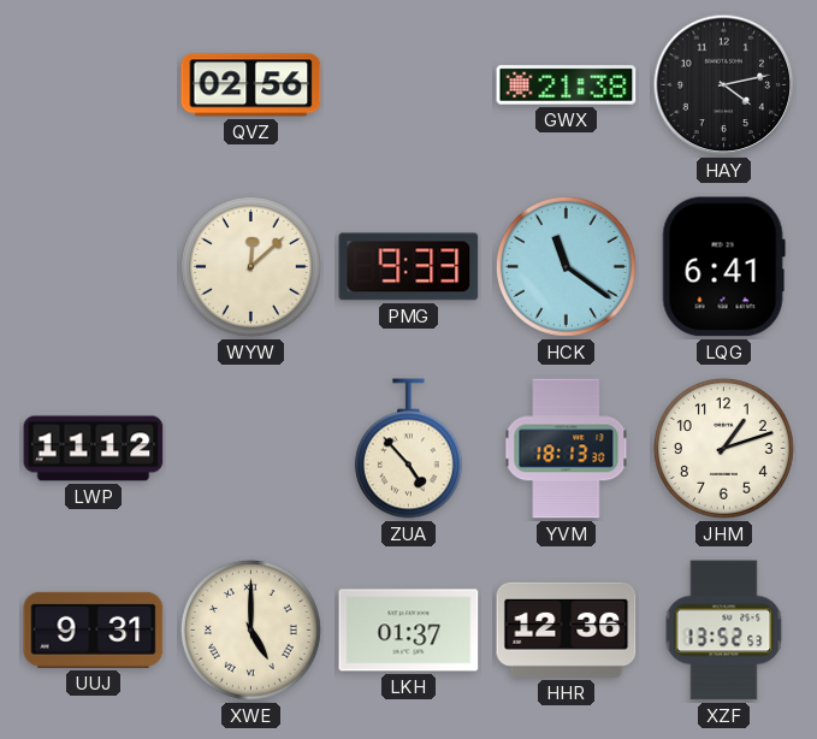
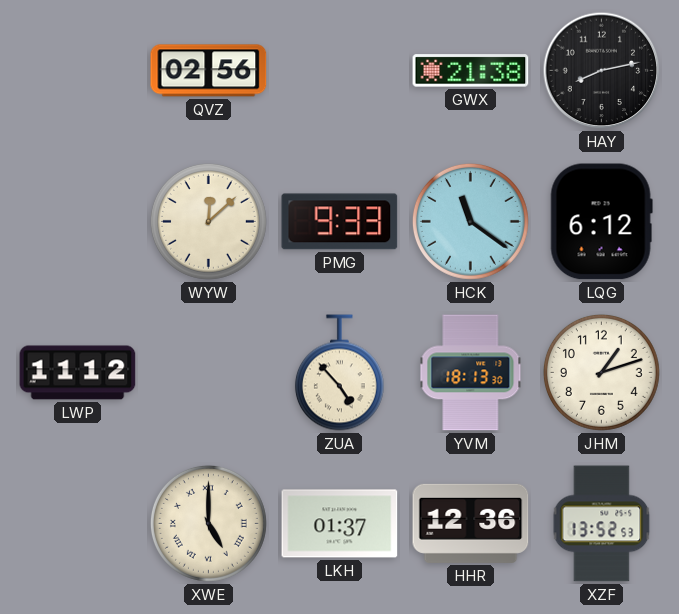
HAY: 4:13 -> 8:13 (602, 71)
LQG: 6:41 -> 6:12 (601, 222)
UUJ: 9:31 -> none (94, 629)
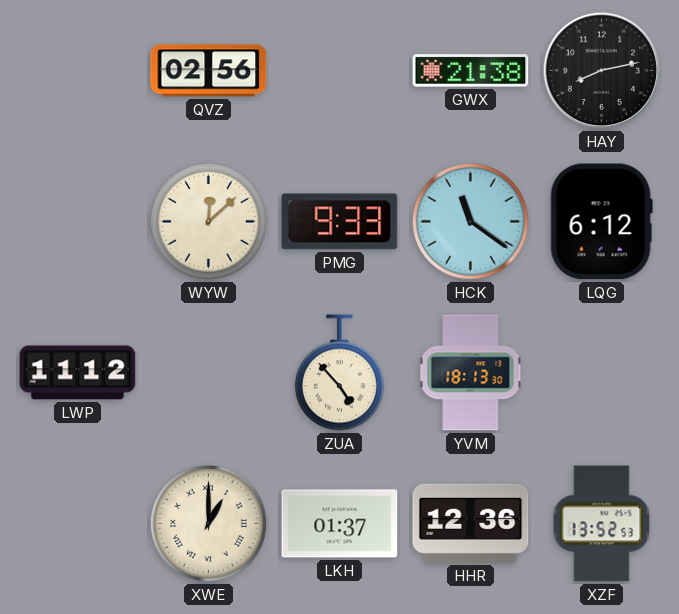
JHM: 1:12 -> none (601, 372)
XWE: 5:00 -> 1:00 (208, 523)
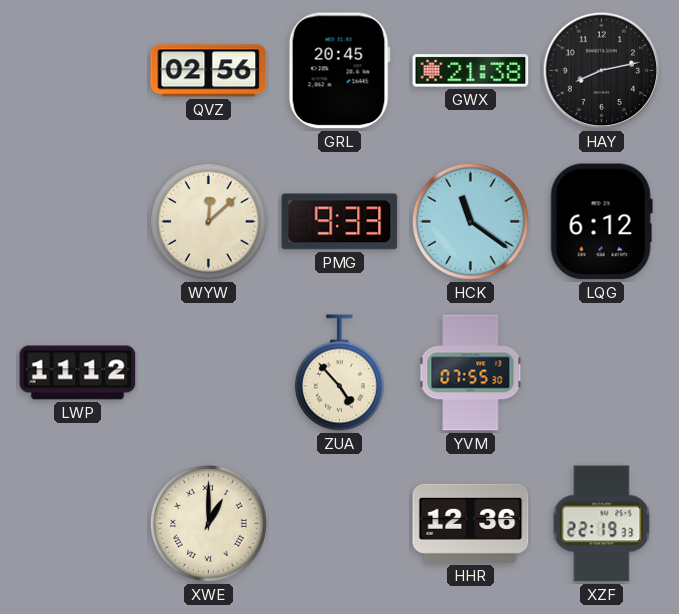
GRL: none -> 20:45 (339, 71)
YVM: 18:13 -> 07:55 (471, 373)
LKH: 01:37 -> none (340, 524)
XZF: 13:52 -> 22:19 (602, 524)
